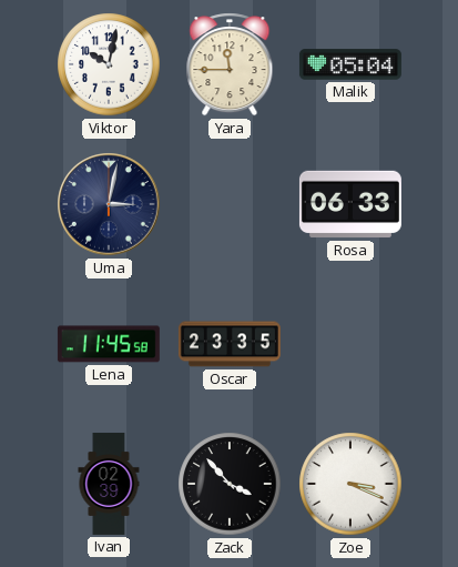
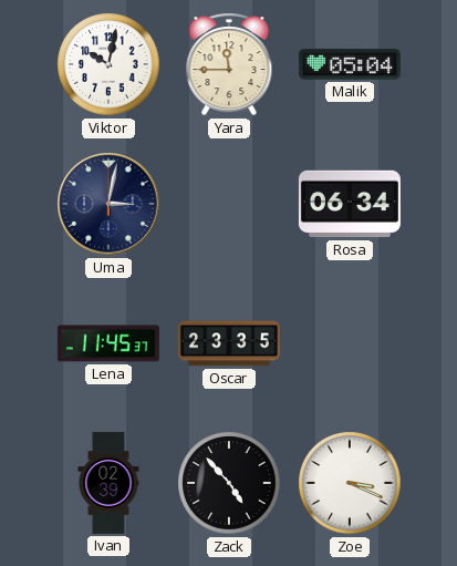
Rosa: 06:33 -> 06:34 (350, 204)
Lena: 11:45:58 -> 11:45:37 (108, 343)
Zack: 3:53 -> 4:53 (229, 483)
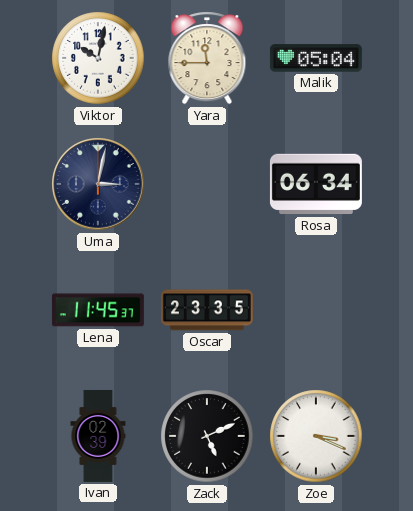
Zack: 4:53 -> 5:11 (207, 436)
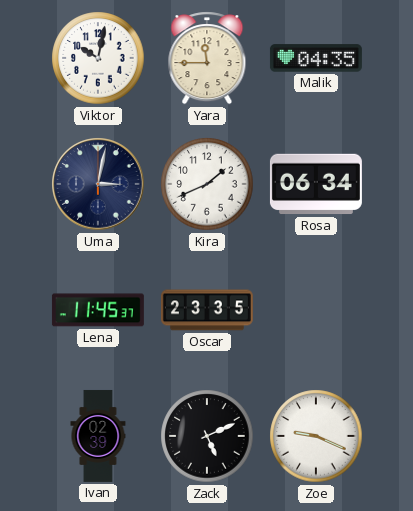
Malik: 05:04 -> 04:35 (316, 58)
Kira: none -> 1:41 (207, 184)
Zoe: 3:19 -> 9:19 (316, 436)
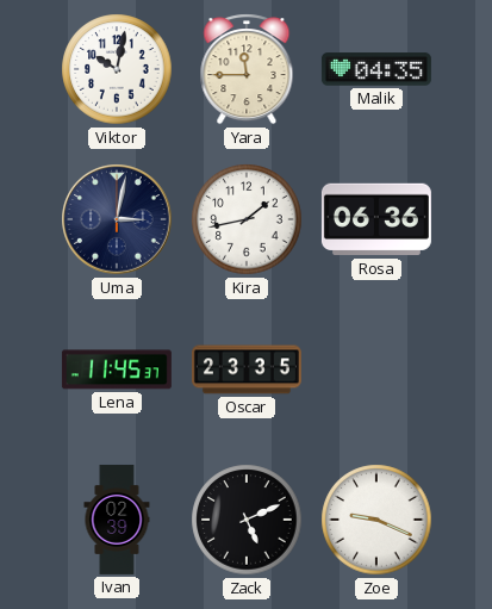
Kira: 1:41 -> 1:43 (247, 219)
Rosa: 06:34 -> 06:36 (376, 219)
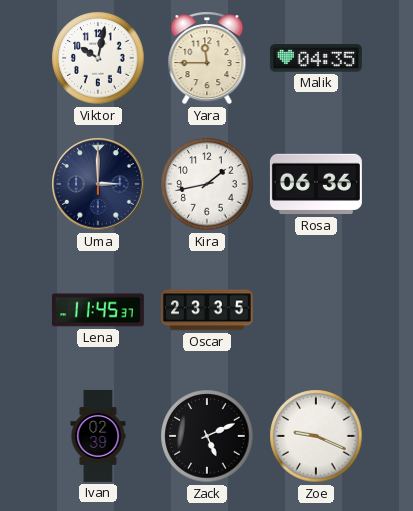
Uma: 3:02 -> 3:00 (98, 184)
